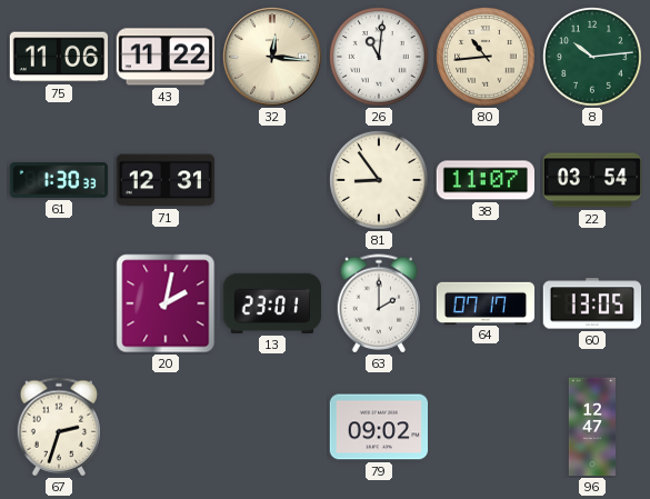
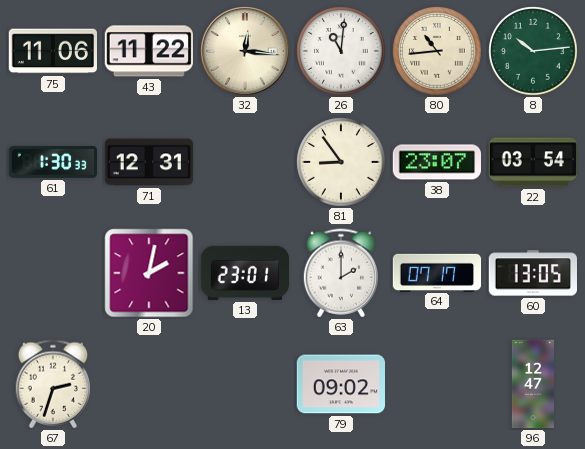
38: 11:07 -> 23:07 (436, 162)
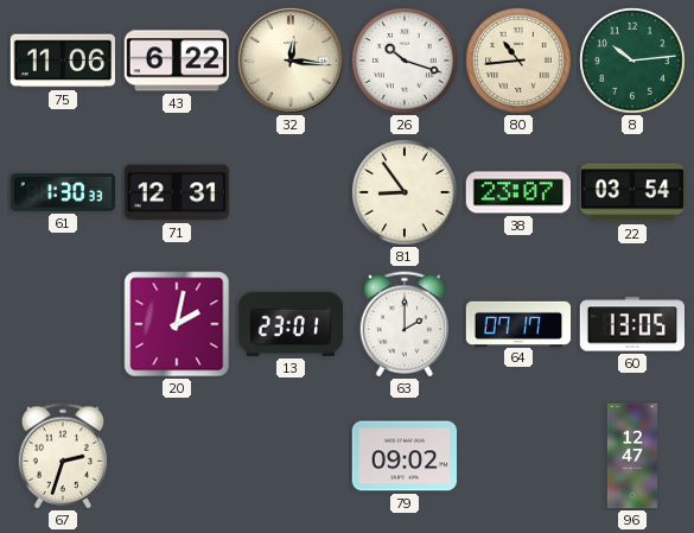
43: 11:22 -> 6:22 (176, 61)
26: 11:01 -> 10:18 (405, 61)
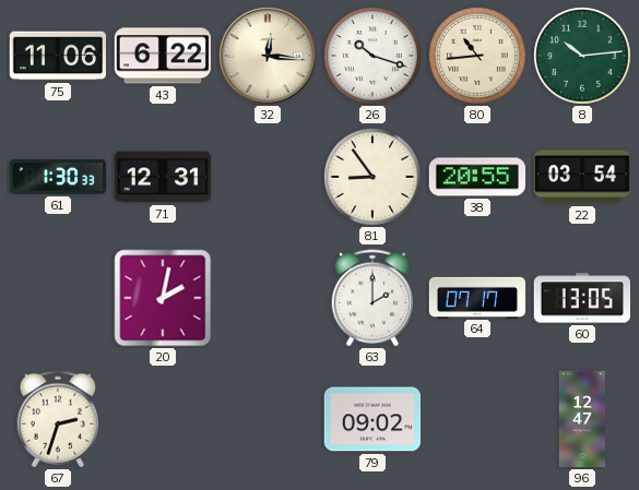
38: 23:07 -> 20:55 (476, 177)
13: 23:01 -> none (289, 324)
